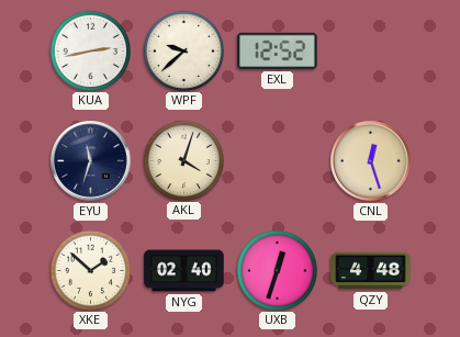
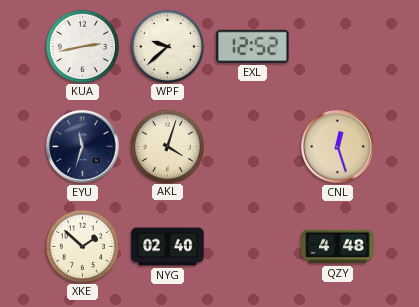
UXB: 12:33 -> none (277, 270)
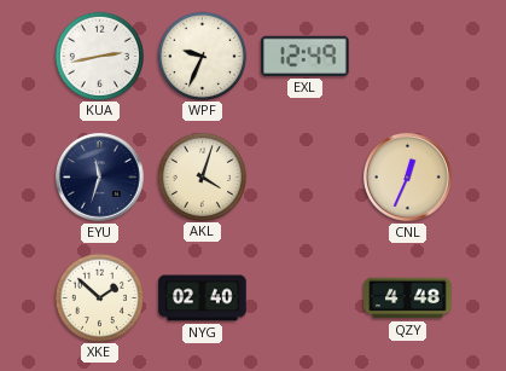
WPF: 9:38 -> 9:34 (202, 56)
EXL: 12:52 -> 12:49 (306, 56)
CNL: 12:27 -> 12:34 (408, 178)
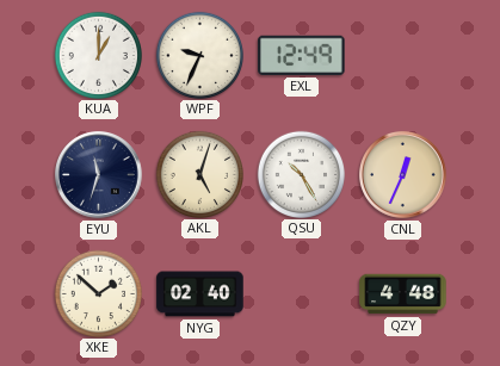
KUA: 2:43 -> 1:00 (98, 55)
AKL: 4:03 -> 5:03 (199, 174)
QSU: none -> 10:25 (301, 174)
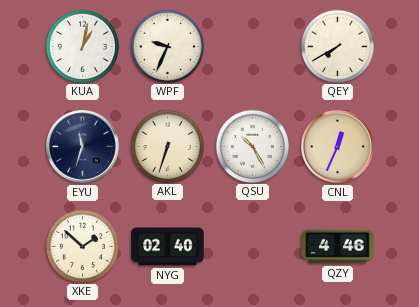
KUA: 1:00 -> 1:02 (82, 46)
EXL: 12:49 -> none (302, 55)
QEY: none -> 7:40 (337, 46)
AKL: 5:03 -> 6:33 (167, 146)
QZY: 4:48 -> 4:46 (338, 247)
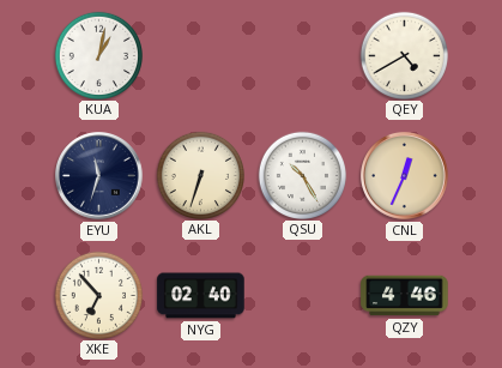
WPF: 9:34 -> none (167, 46)
QEY: 7:40 -> 4:40 (404, 55)
XKE: 1:52 -> 6:53 (98, 295)
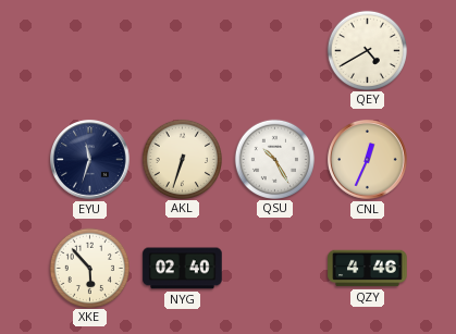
KUA: 1:02 -> none (98, 55)
XKE: 6:53 -> 5:53 (89, 268)
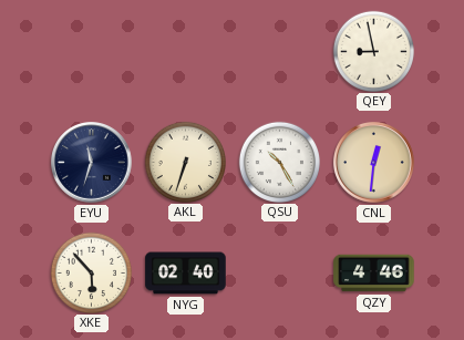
QEY: 4:40 -> 8:58 (373, 51)
CNL: 12:34 -> 12:31 (374, 163)
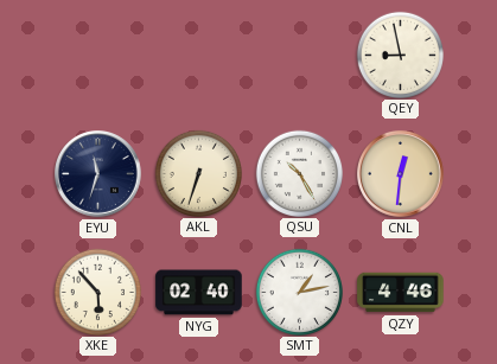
SMT: none -> 1:13 (299, 292)
